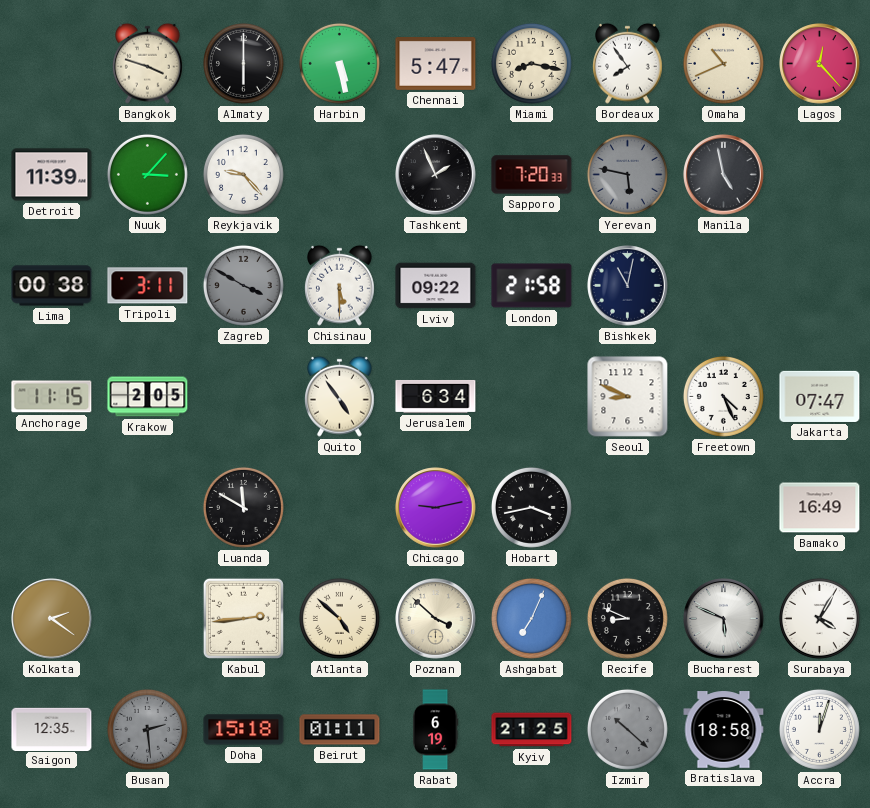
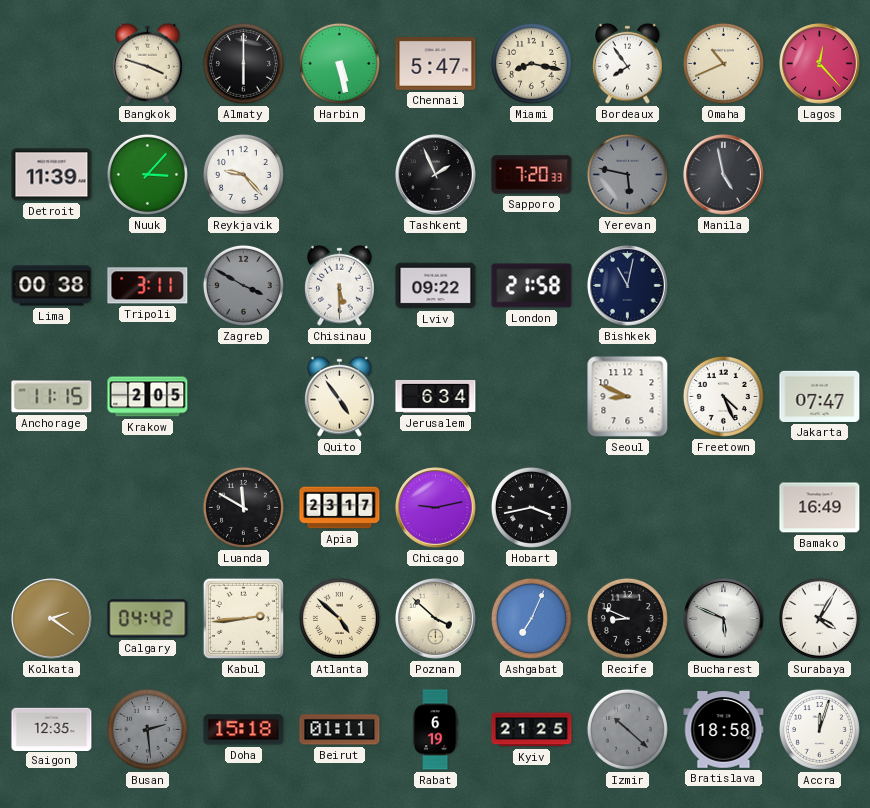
Apia: none -> 23:17 (340, 508)
Calgary: none -> 04:42 (148, 619)
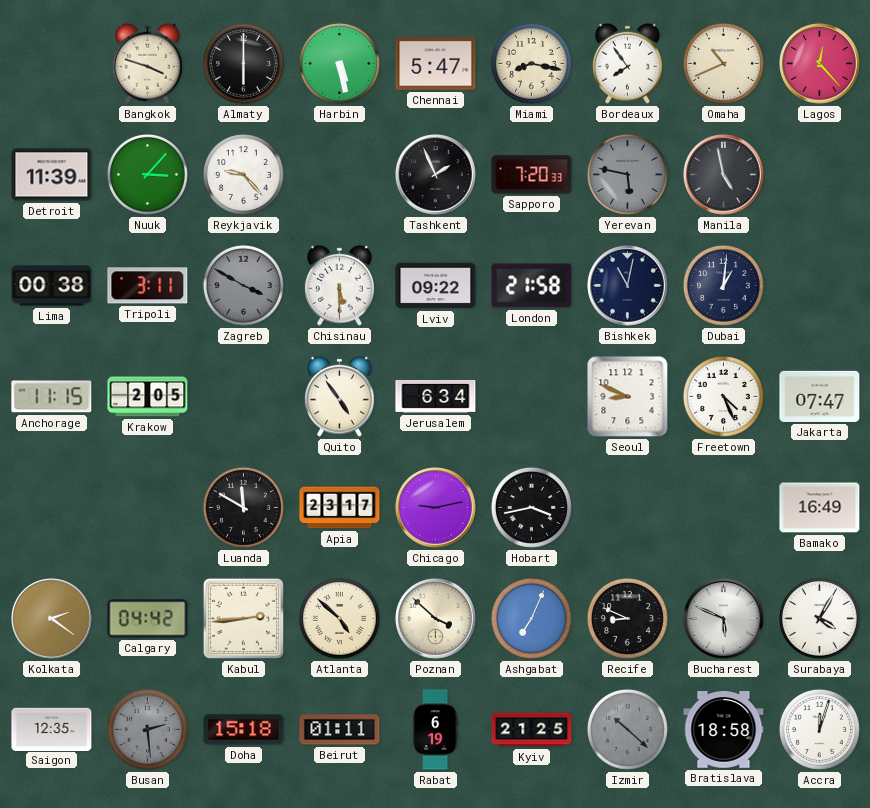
Dubai: none -> 1:01 (723, 285)
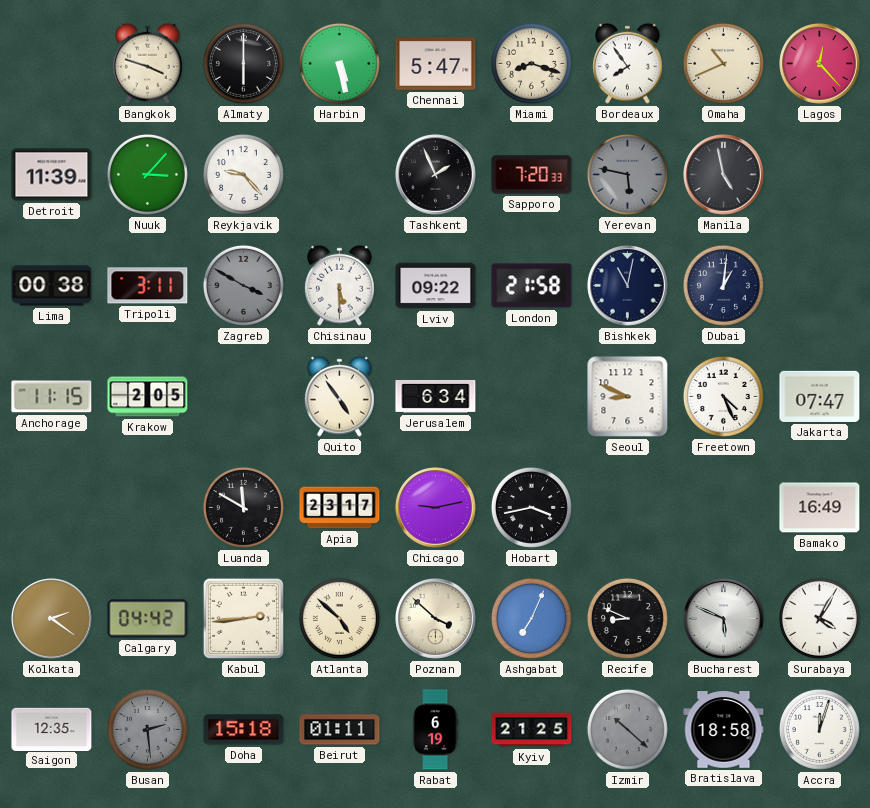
Miami: 8:17 -> 8:18 (531, 63)
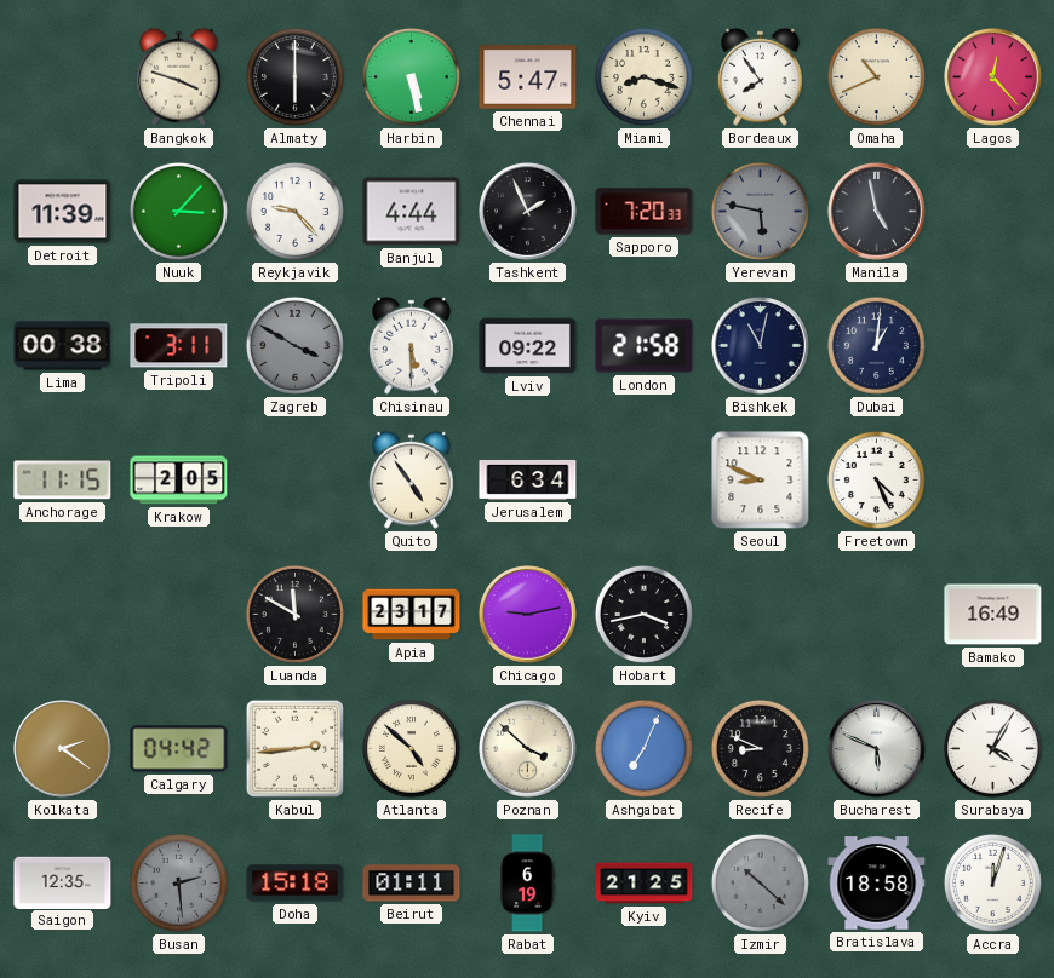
Banjul: none -> 4:44 (412, 212)
Jakarta: 07:47 -> none (820, 396)
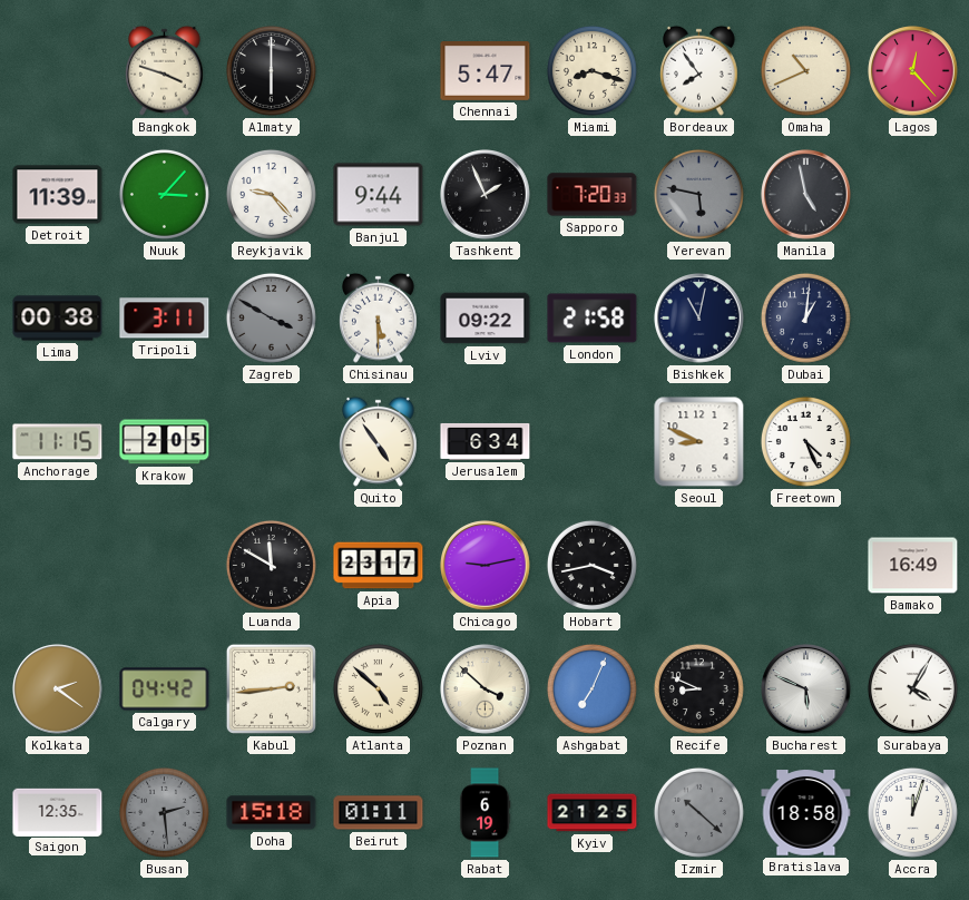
Harbin: 5:28 -> none (411, 76)
Banjul: 4:44 -> 9:44 (379, 195)
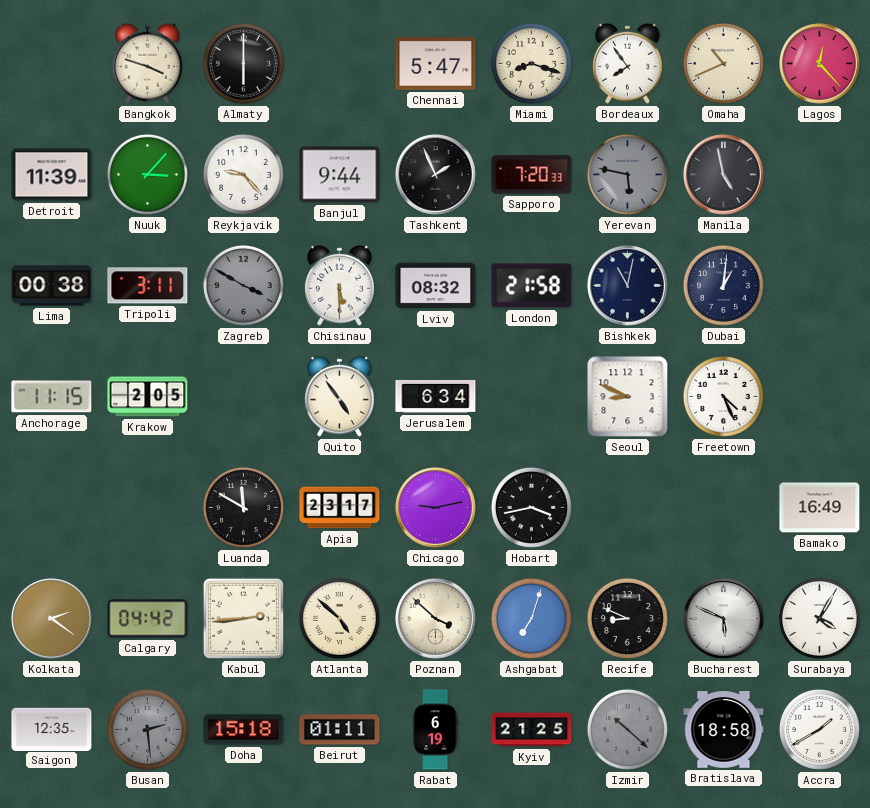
Lviv: 09:22 -> 08:32 (436, 286)
Ashgabat: 7:04 -> 7:03 (531, 618)
Accra: 12:03 -> 1:40 (819, 729)
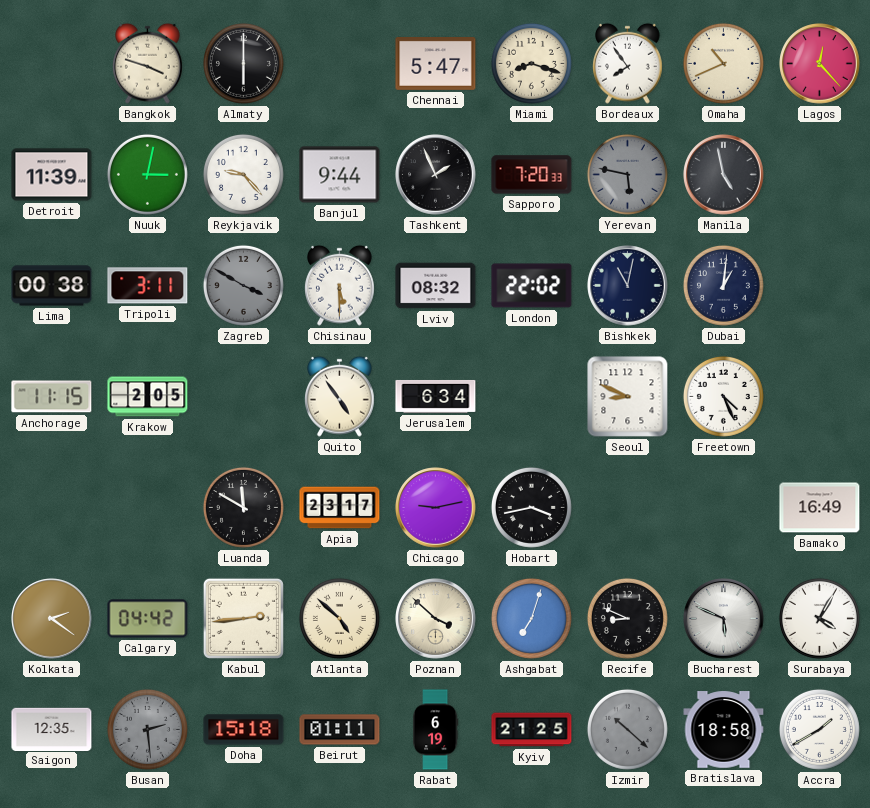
Nuuk: 3:07 -> 3:02 (147, 174)
London: 21:58 -> 22:02 (532, 286)
